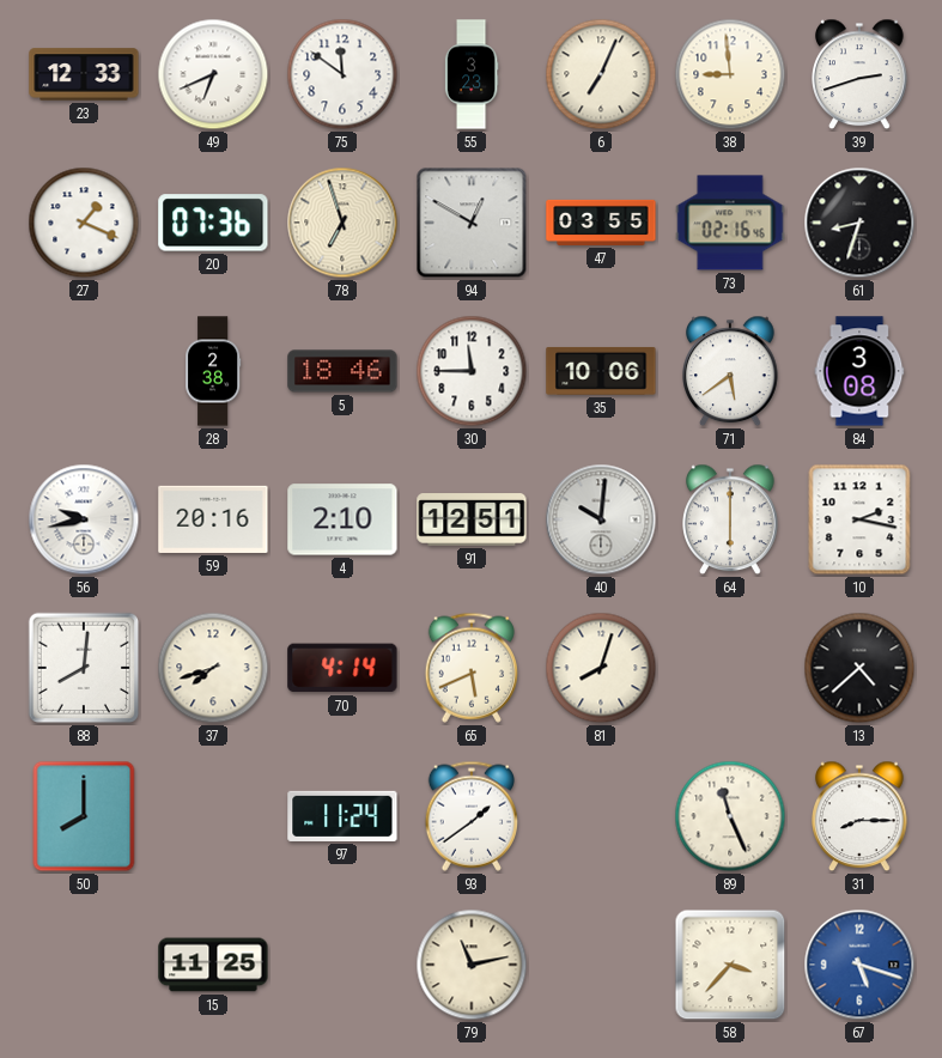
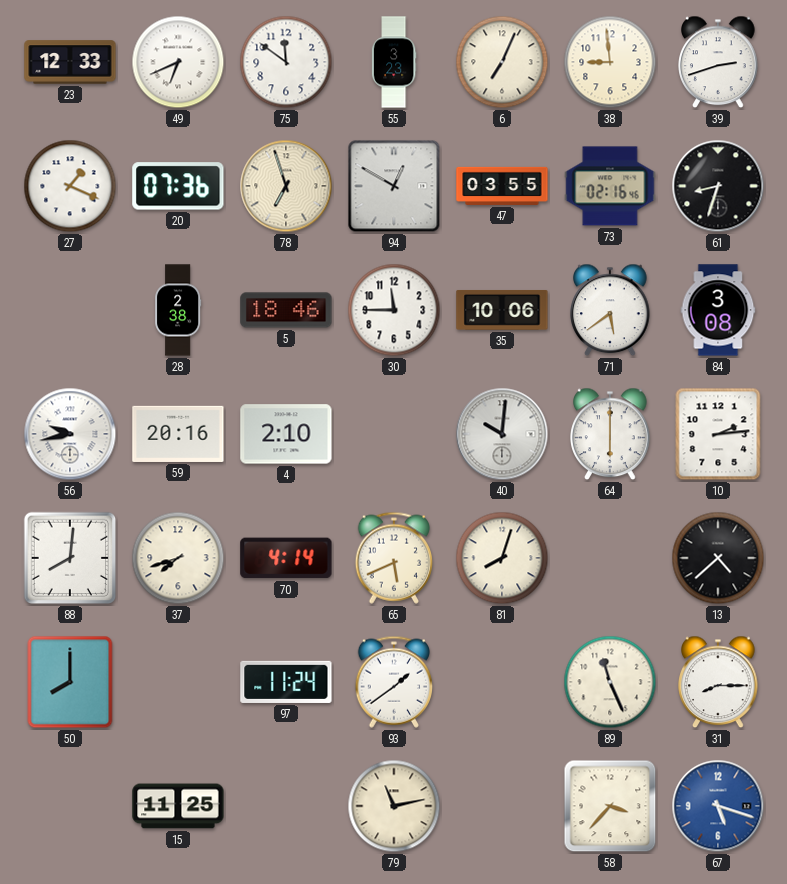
91: 12:51 -> none (472, 519)
10: 2:17 -> 2:14 (718, 434)
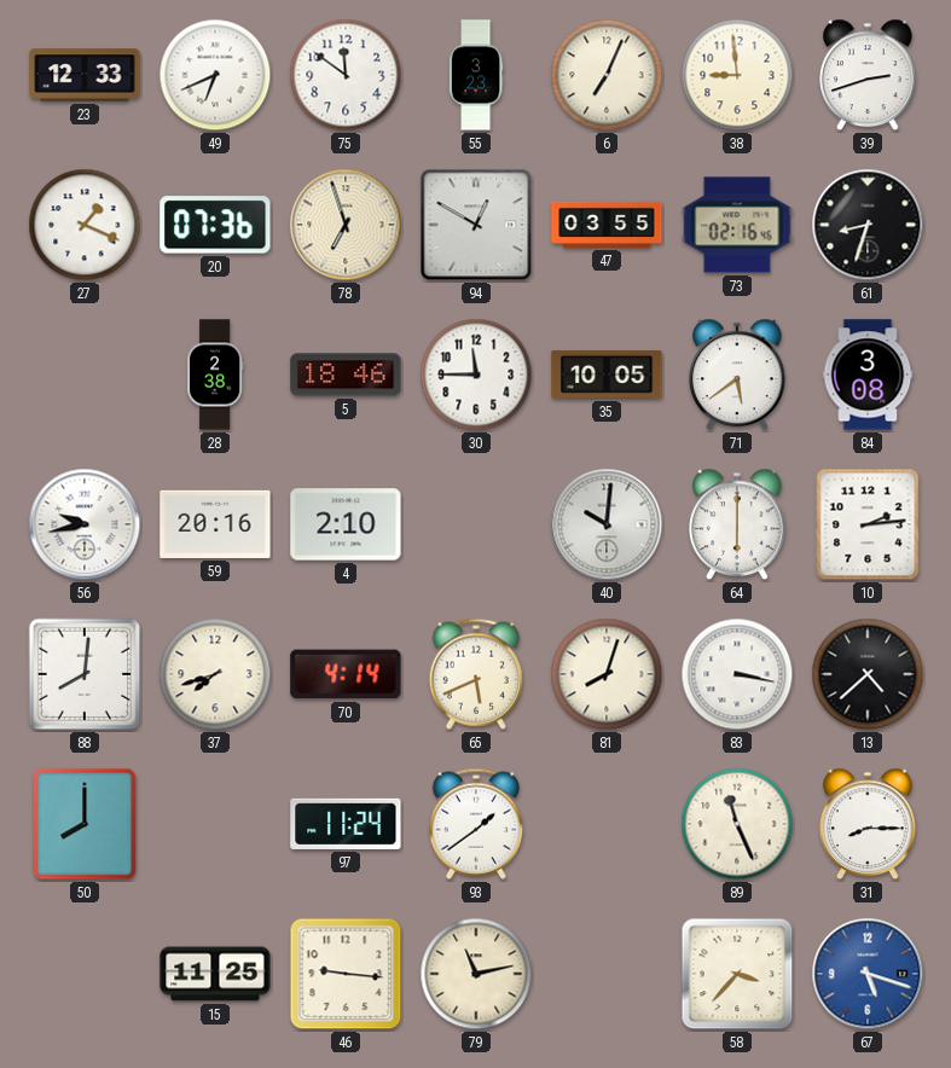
35: 10:06 -> 10:05 (607, 375)
83: none -> 3:17 (737, 674)
46: none -> 9:16 (346, 974)
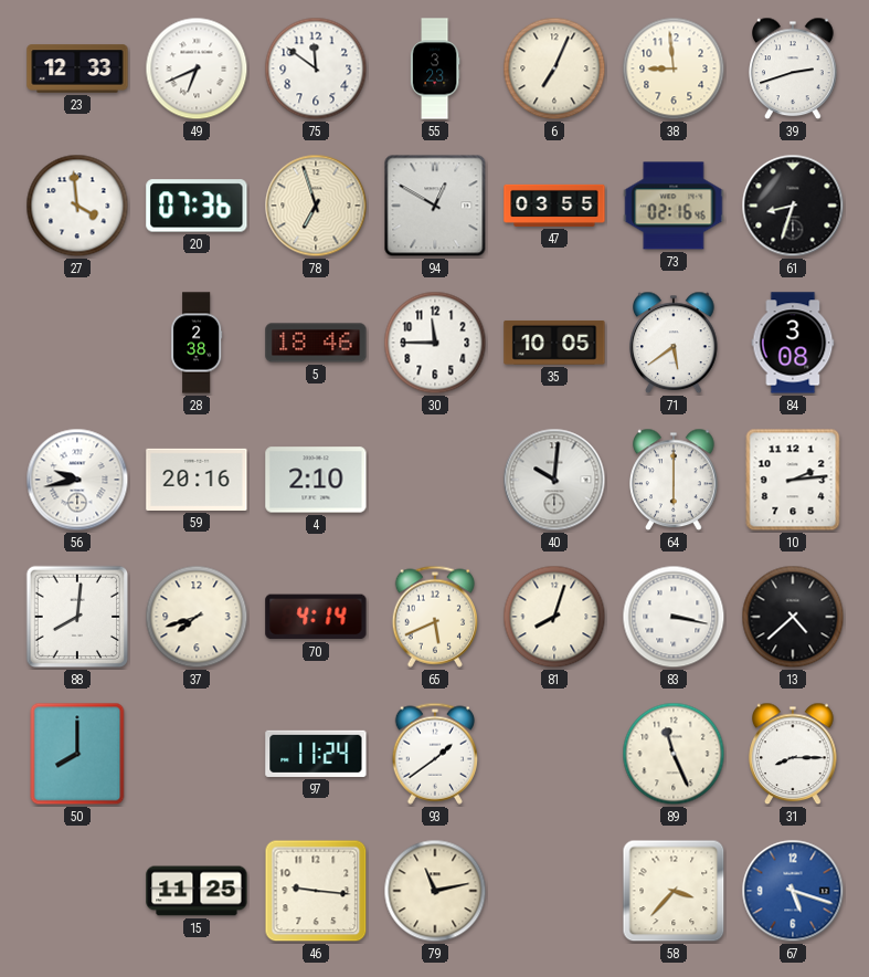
27: 1:19 -> 3:59 (77, 206)
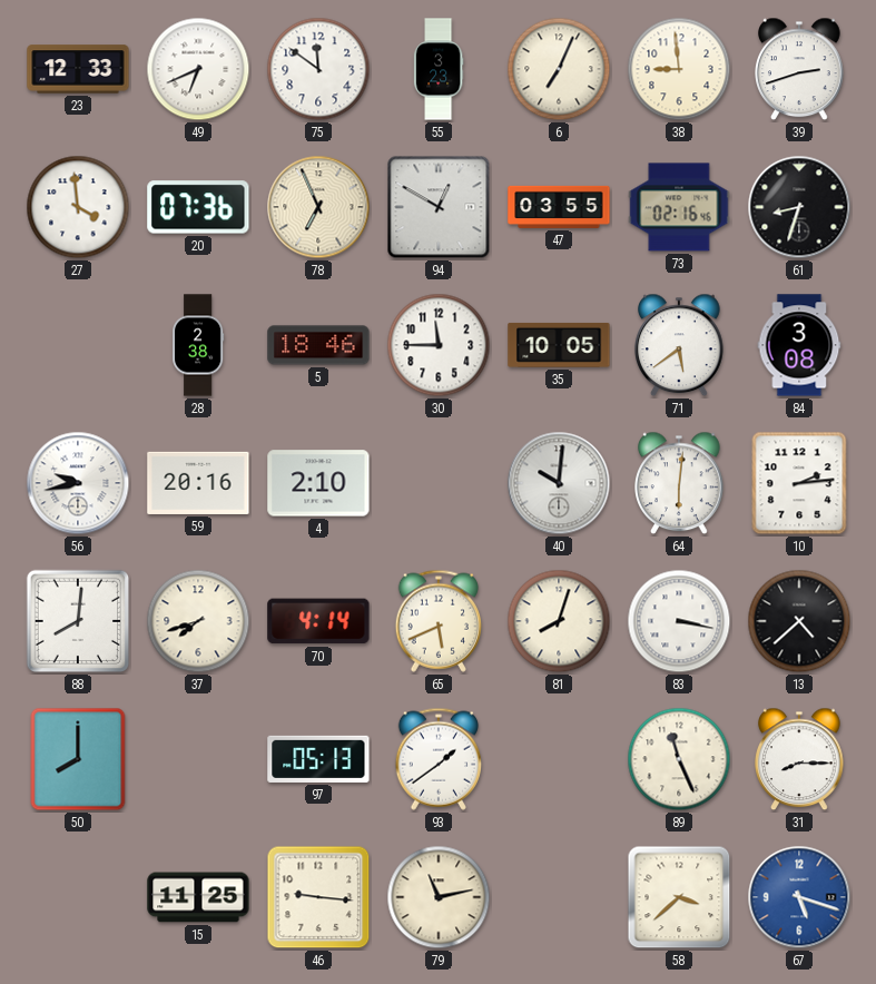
78: 6:57 -> 6:56 (318, 207)
64: 6:00 -> 6:01 (679, 483)
97: 11:24 -> 05:13 (318, 759)
58: 3:37 -> 3:38 (679, 897)
